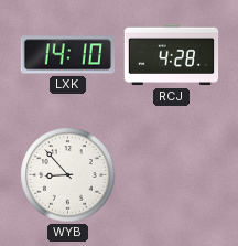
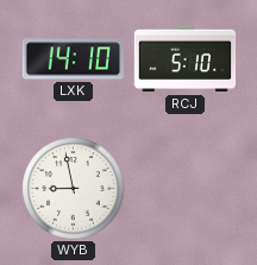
RCJ: 4:28 -> 5:10 (186, 59)
WYB: 8:53 -> 8:58 (74, 189)
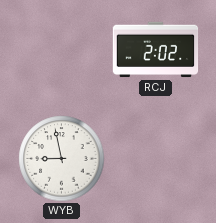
LXK: 14:10 -> none (73, 59)
RCJ: 5:10 -> 2:02 (156, 50)
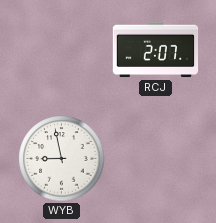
RCJ: 2:02 -> 2:07 (156, 50)
